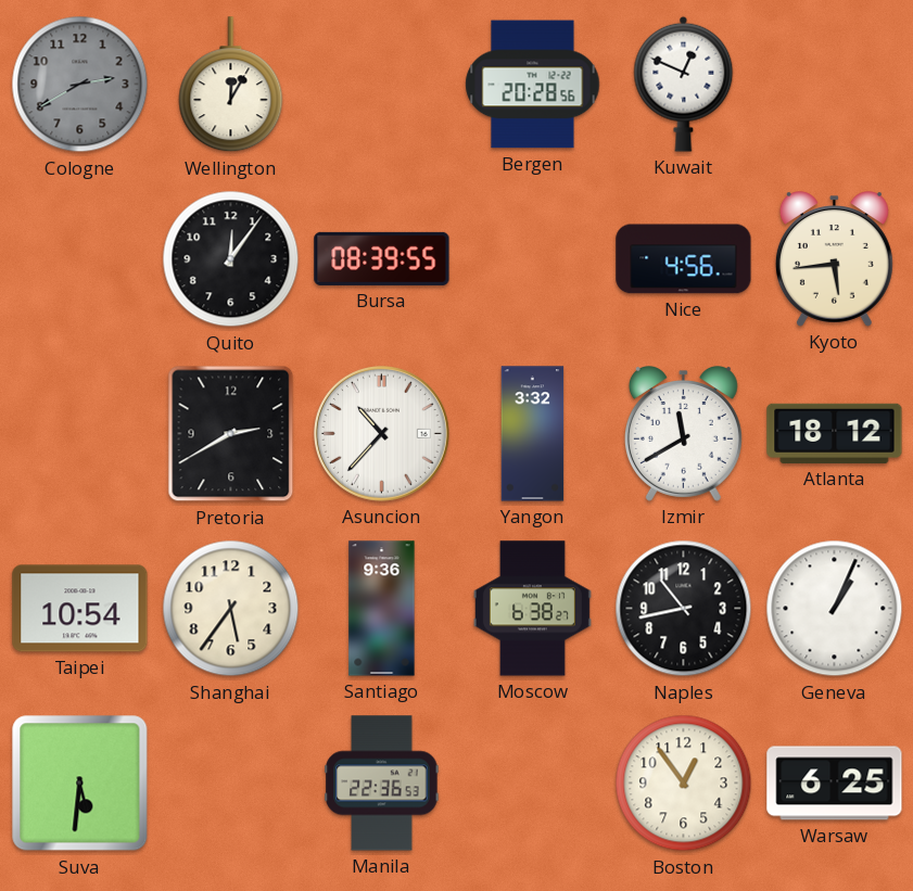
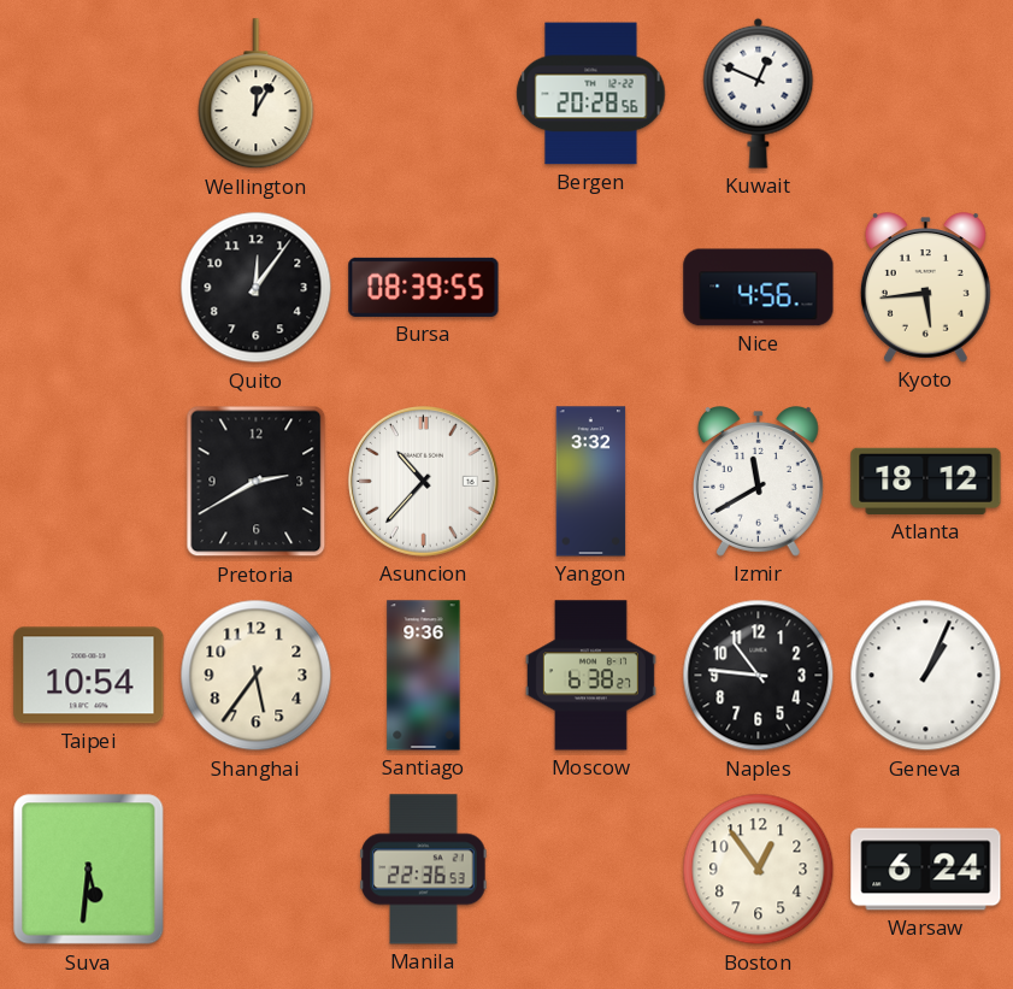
Cologne: 2:40 -> none (80, 85)
Naples: 10:43 -> 10:46 (759, 676)
Warsaw: 6:25 -> 6:24 (926, 870)
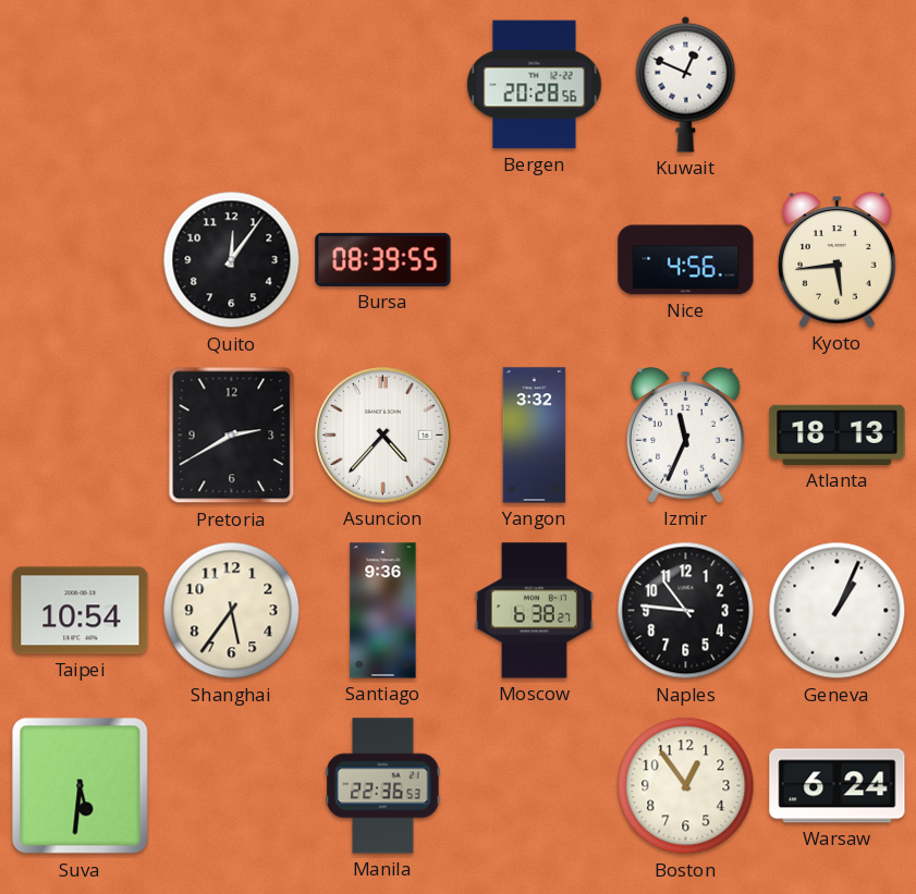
Wellington: 12:05 -> none (257, 94)
Asuncion: 10:37 -> 4:37 (382, 434)
Izmir: 11:40 -> 11:34 (685, 436)
Atlanta: 18:12 -> 18:13 (838, 434)
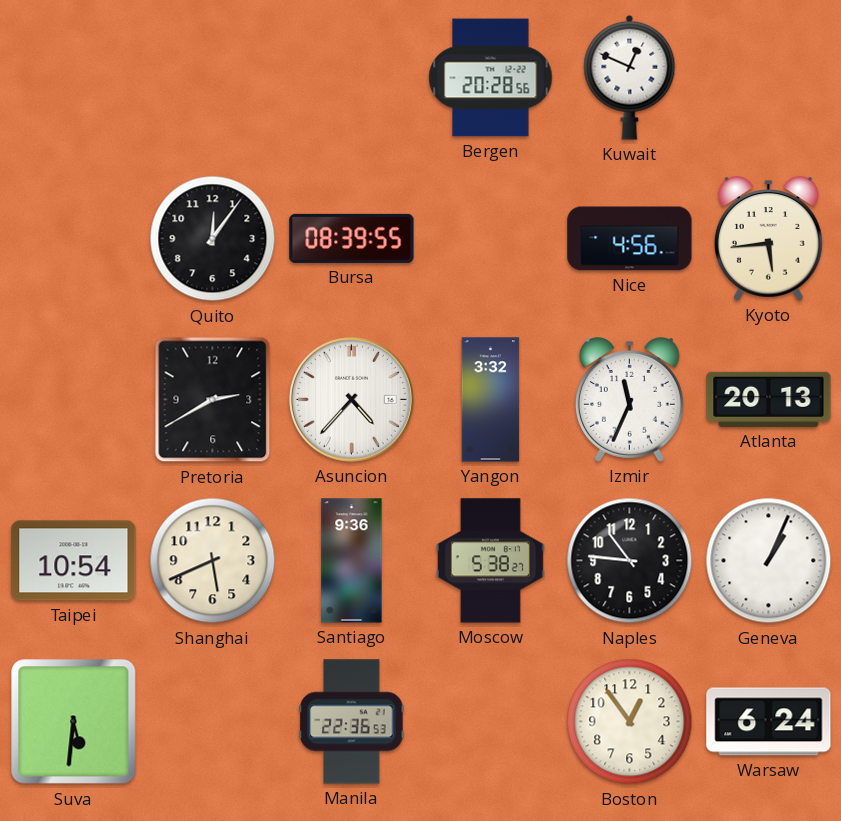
Atlanta: 18:13 -> 20:13 (769, 399)
Shanghai: 5:36 -> 5:41 (213, 561)
Moscow: 6:38 -> 5:38 (490, 561)
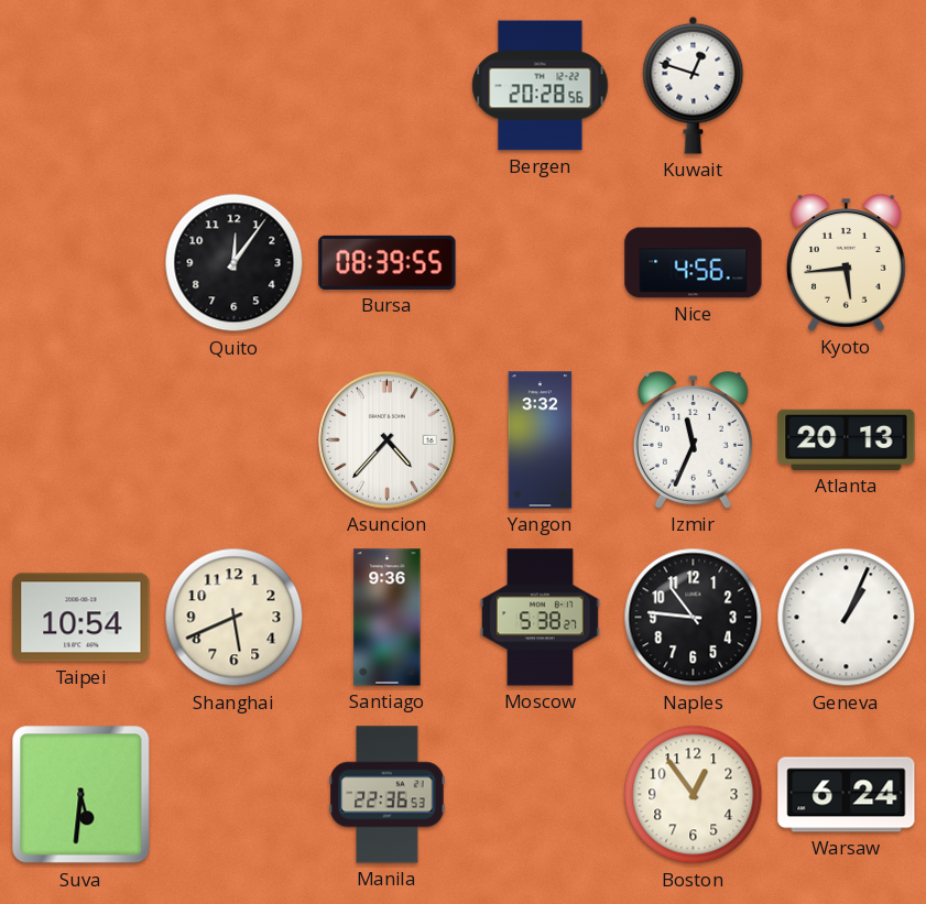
Kuwait: 12:49 -> 12:48 (694, 85)
Pretoria: 2:40 -> none (213, 400)
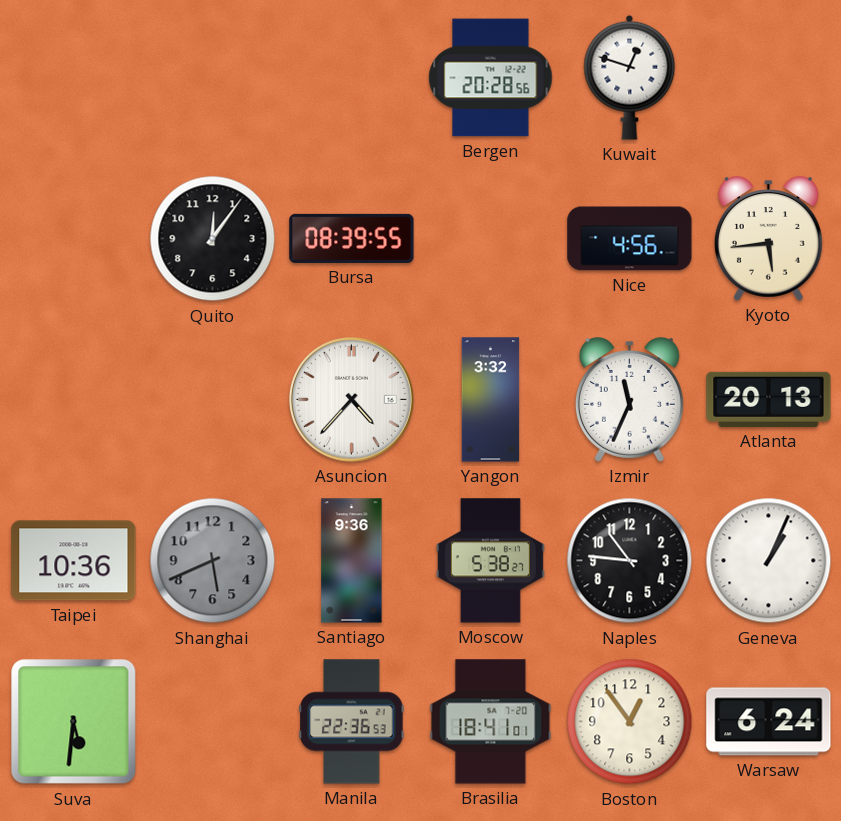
Taipei: 10:54 -> 10:36 (74, 561)
Shanghai dial: cream -> grey (213, 561)
Brasilia: none -> 18:41 (491, 722)
